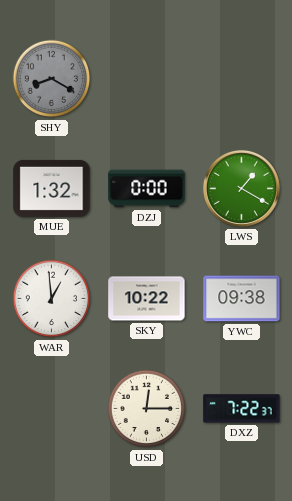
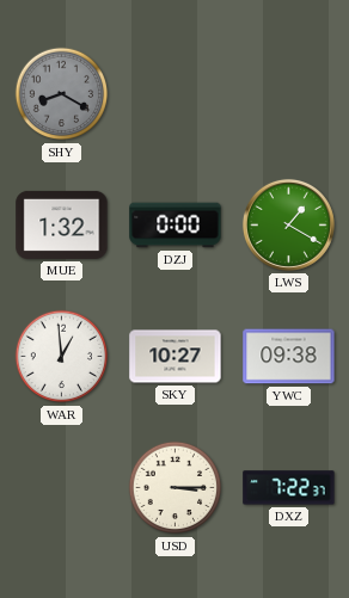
SKY: 10:22 -> 10:27 (176, 357)
USD: 12:15 -> 3:15 (176, 488)
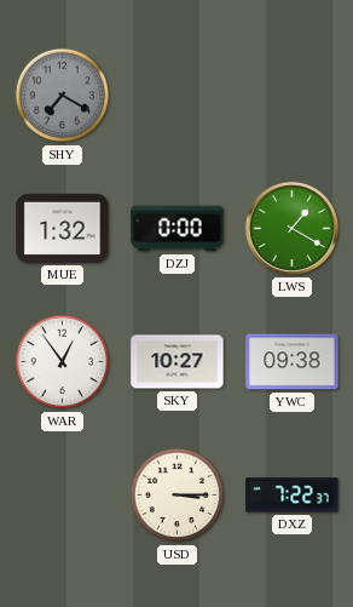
SHY: 8:20 -> 7:20 (63, 96)
WAR: 12:59 -> 12:54 (63, 362)
